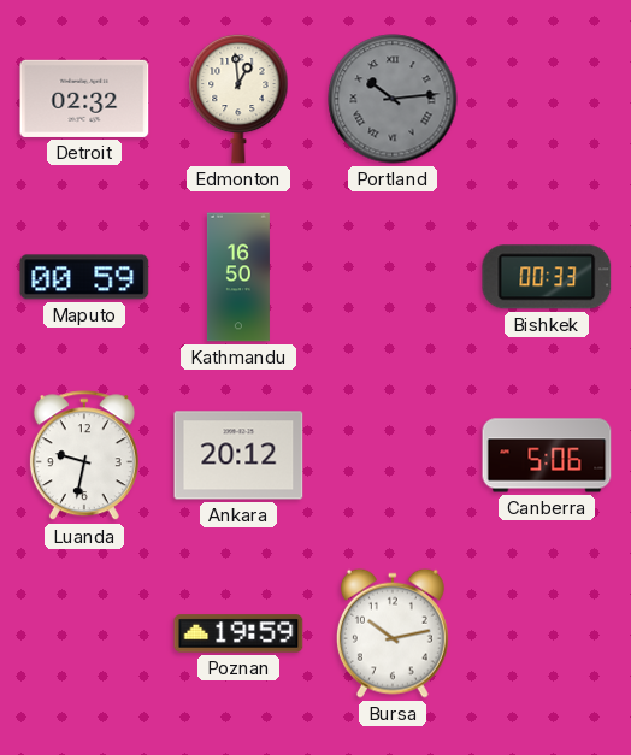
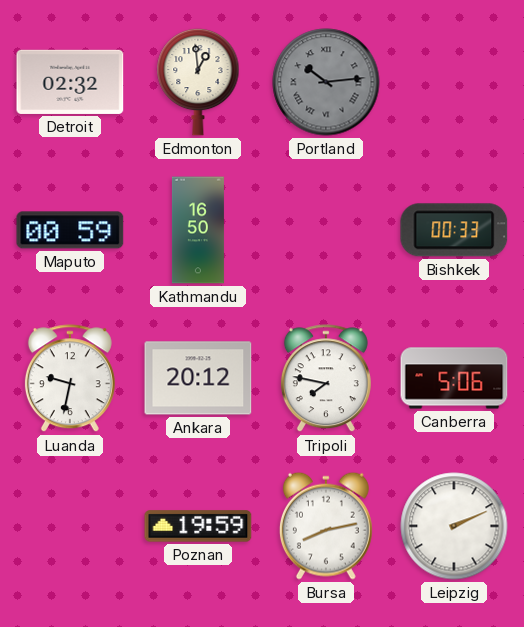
Tripoli: none -> 7:47 (326, 379)
Bursa: 10:13 -> 8:13 (326, 526)
Leipzig: none -> 2:11 (454, 526)
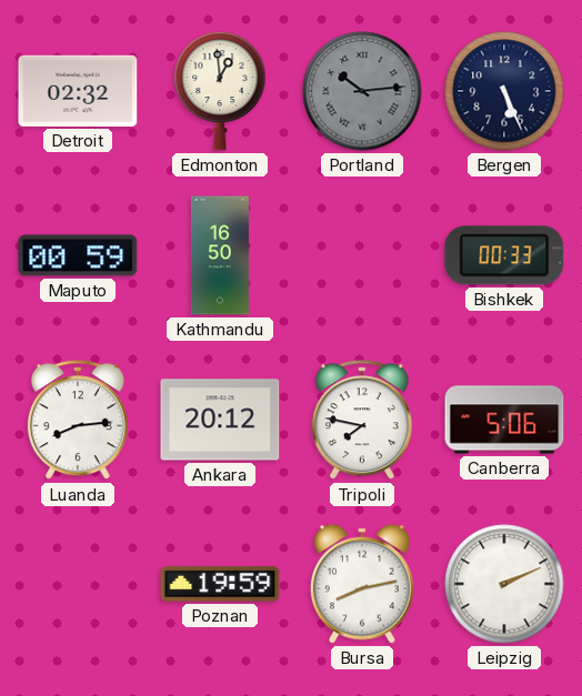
Bergen: none -> 5:26 (504, 91)
Luanda: 9:32 -> 8:14 (78, 421)
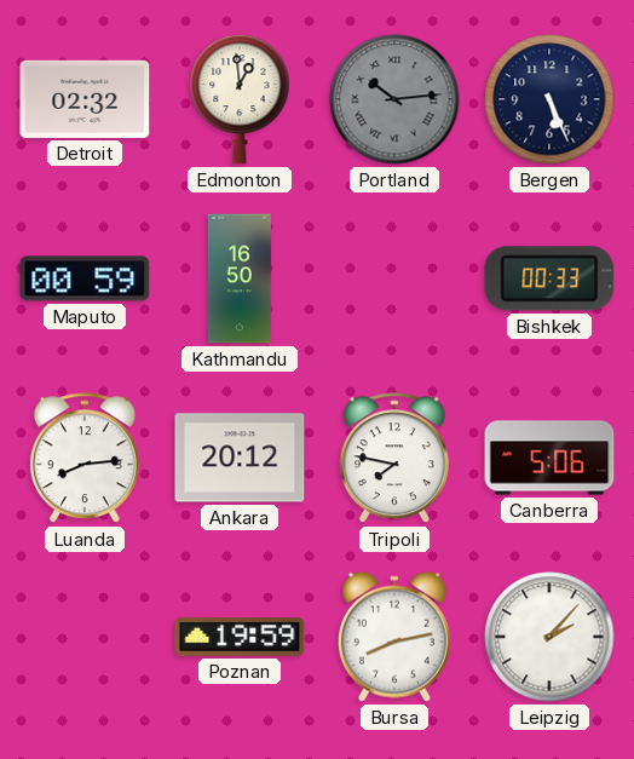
Leipzig: 2:11 -> 2:07 (549, 637)
